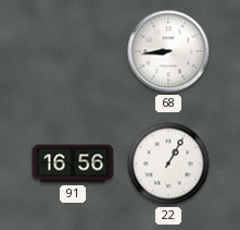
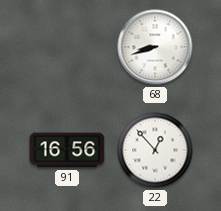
68: 8:44 -> 8:42 (155, 47)
22: 1:05 -> 12:53 (155, 150)
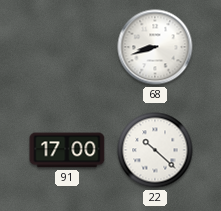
91: 16:56 -> 17:00 (67, 150)
22: 12:53 -> 10:22 (155, 150)
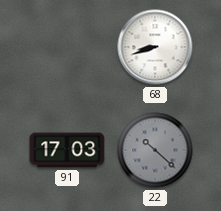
91: 17:00 -> 17:03 (67, 150)
22 dial: white -> grey (155, 150)
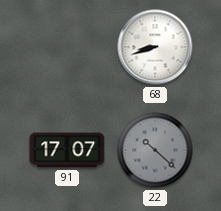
91: 17:03 -> 17:07 (67, 150)
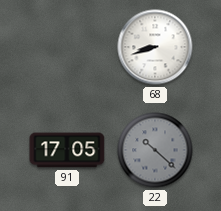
91: 17:07 -> 17:05 (67, 150)
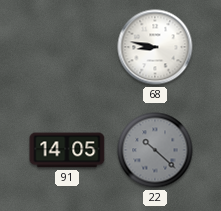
68: 8:42 -> 8:47 (155, 47)
91: 17:05 -> 14:05 (67, 150)
